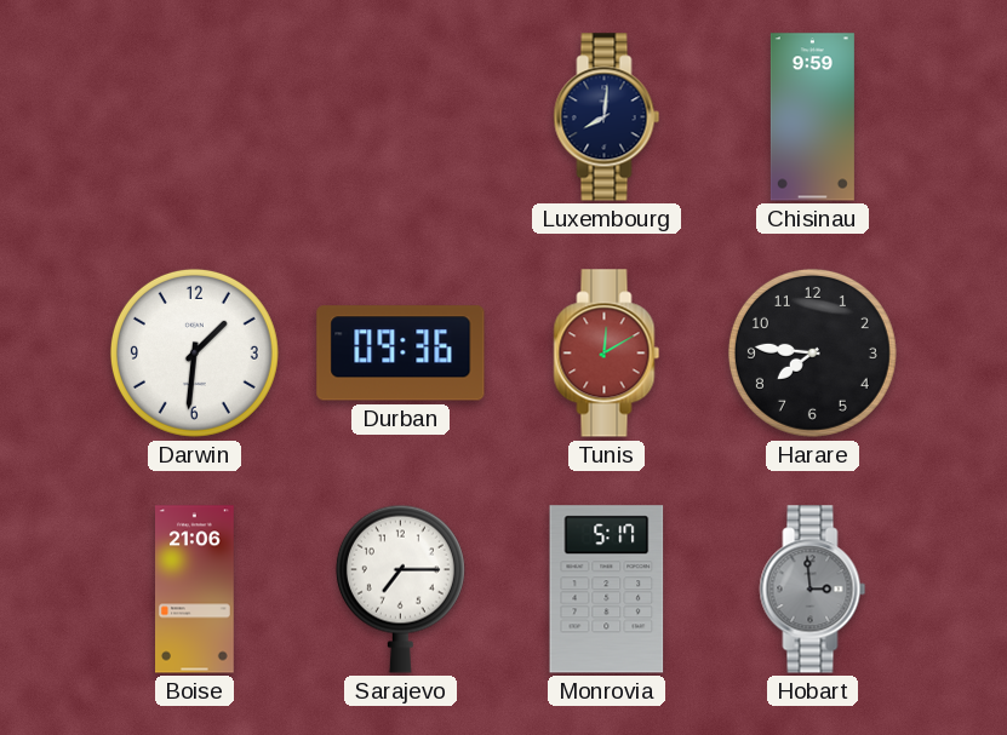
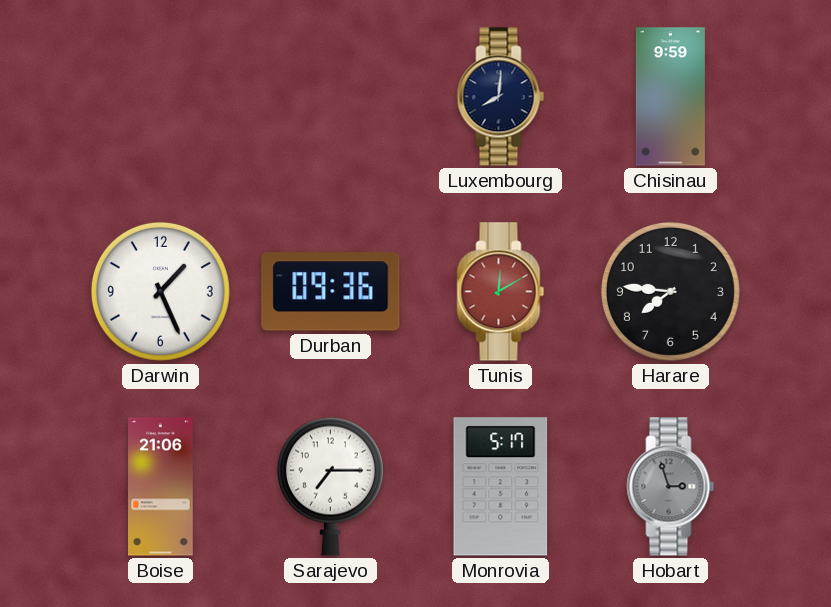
Darwin: 1:31 -> 1:26 (160, 291)
Hobart: 2:59 -> 2:57 (671, 487)
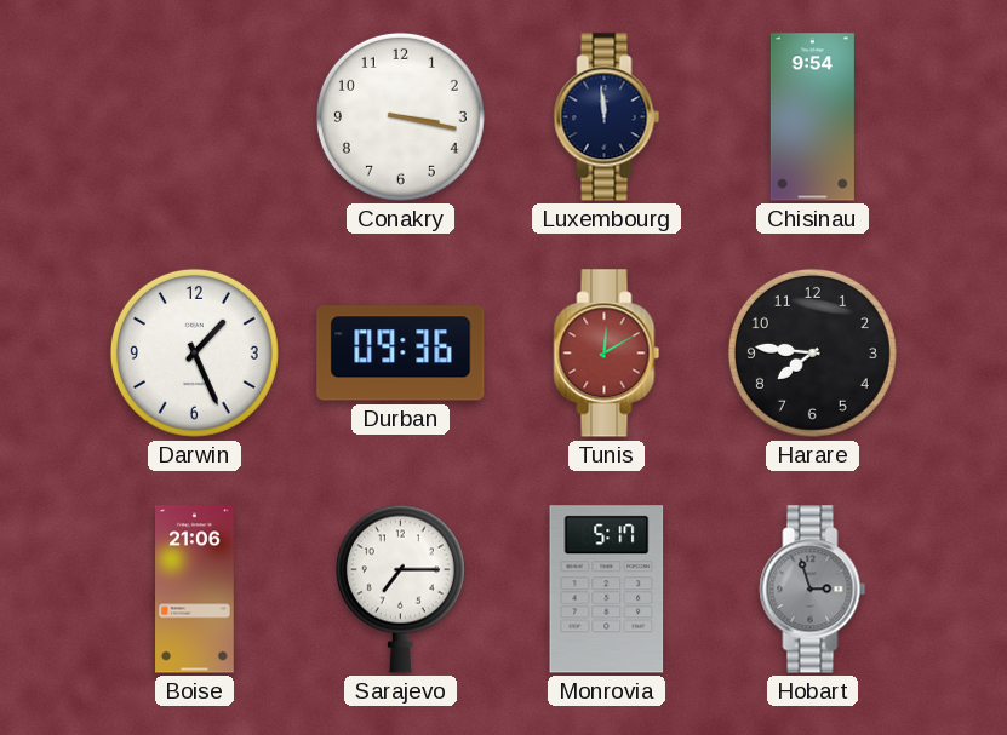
Conakry: none -> 3:17 (400, 116)
Luxembourg: 8:01 -> 11:59 (607, 117)
Chisinau: 9:59 -> 9:54 (812, 117)
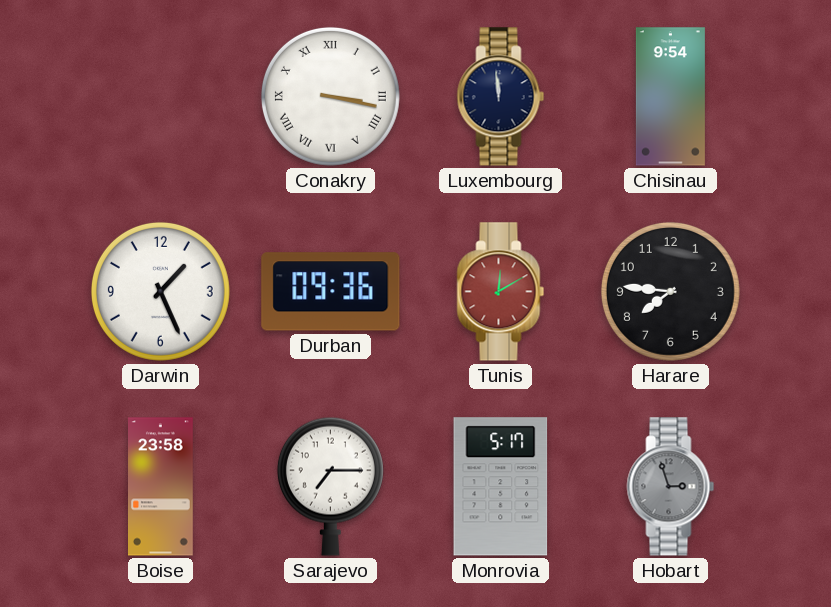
Conakry numerals: Arabic -> Roman (330, 96)
Boise: 21:06 -> 23:58 (161, 487)
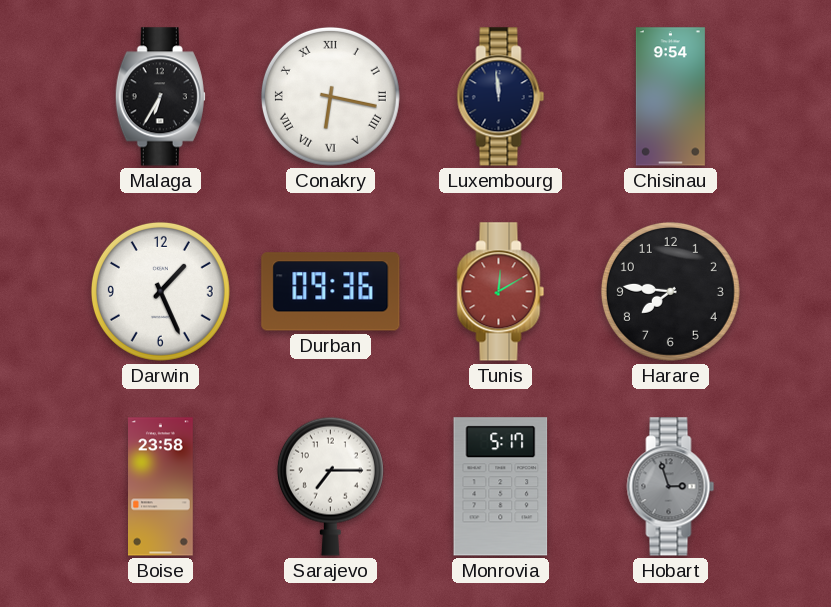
Malaga: none -> 6:35 (160, 97)
Conakry: 3:17 -> 6:17 (330, 96)
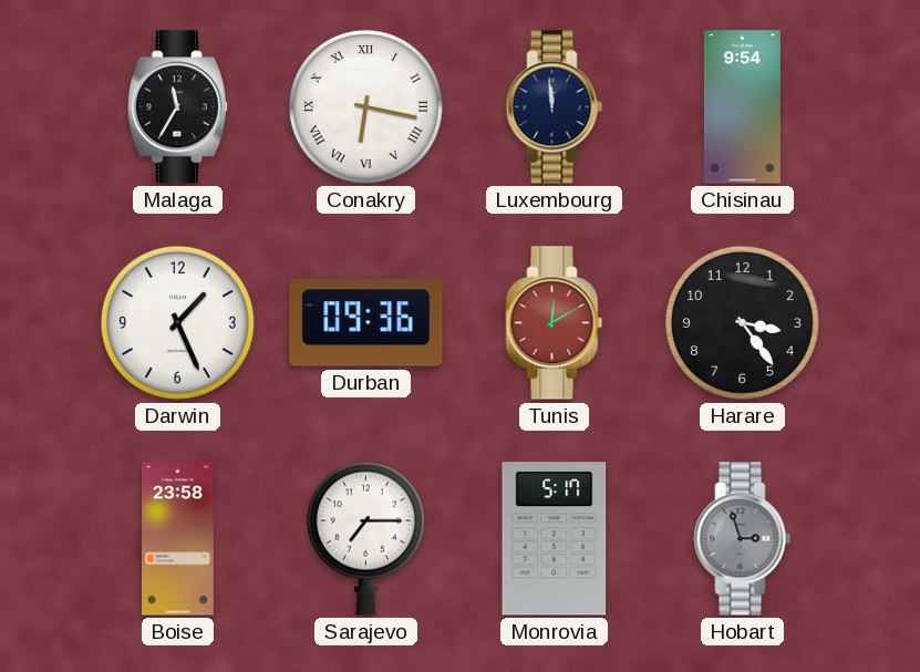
Malaga: 6:35 -> 11:35 (177, 107)
Harare: 7:46 -> 3:24 (742, 322)
